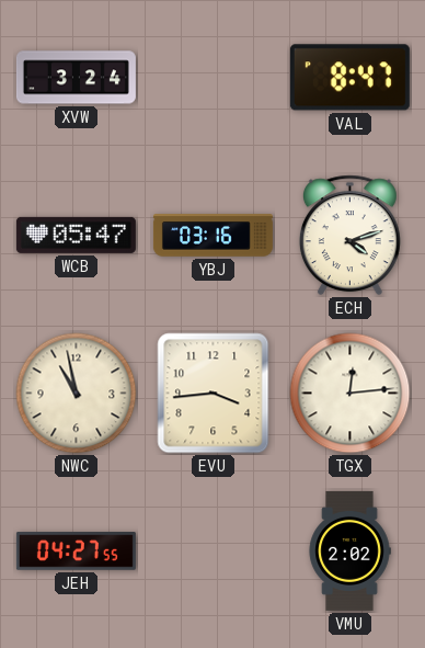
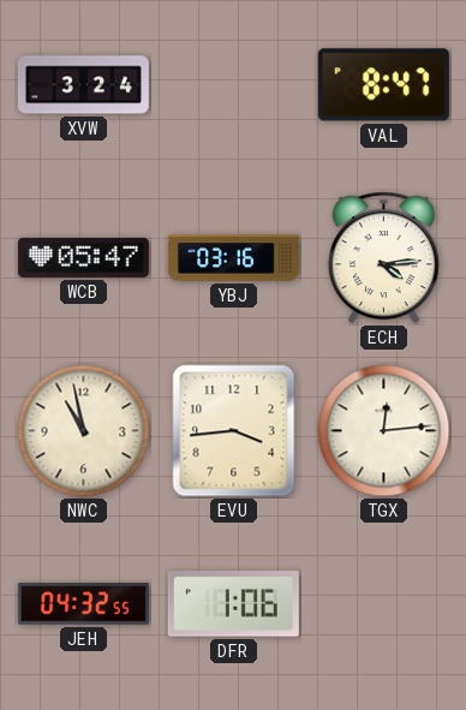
ECH: 4:12 -> 4:14 (383, 258)
JEH: 04:27 -> 04:32 (83, 604)
DFR: none -> 1:06 (233, 604)
VMU: 2:02 -> none (349, 550)
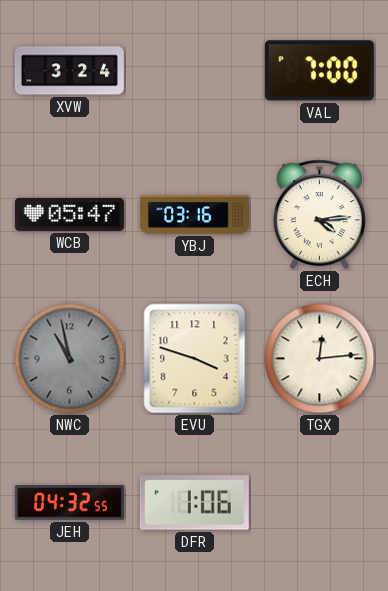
VAL: 8:47 -> 7:00 (319, 71)
NWC dial: cream -> grey (70, 359)
EVU: 3:44 -> 3:48 (195, 359)
